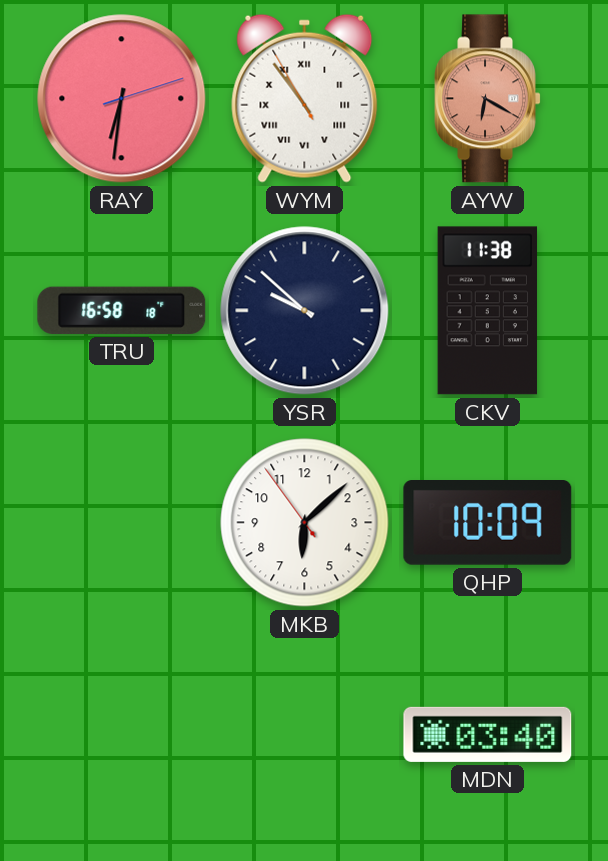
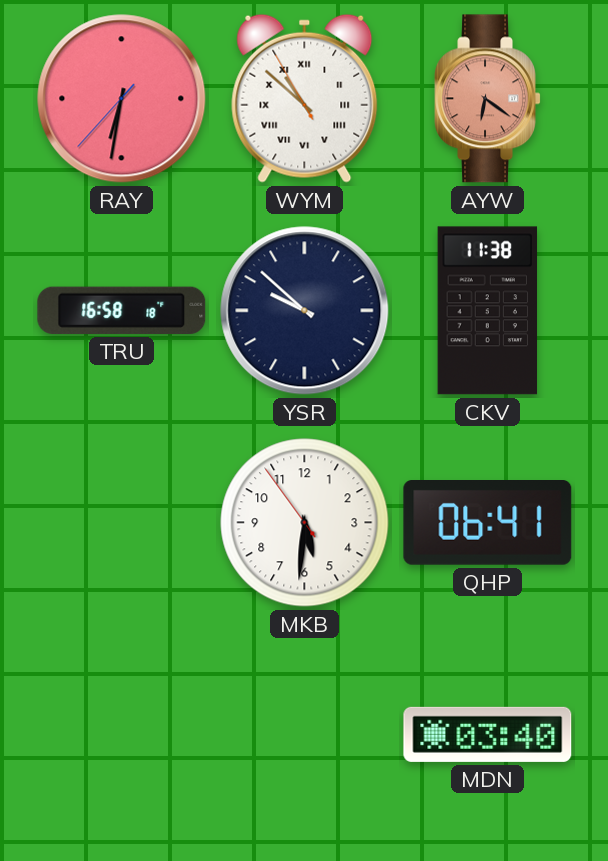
RAY: 6:31:12 -> 6:31:37 (122, 99)
WYM: 10:53 -> 10:51 (305, 98)
AYW: 6:20 -> 6:21 (487, 99)
MKB: 6:07 -> 5:30 (305, 523)
QHP: 10:09 -> 06:41 (488, 523)
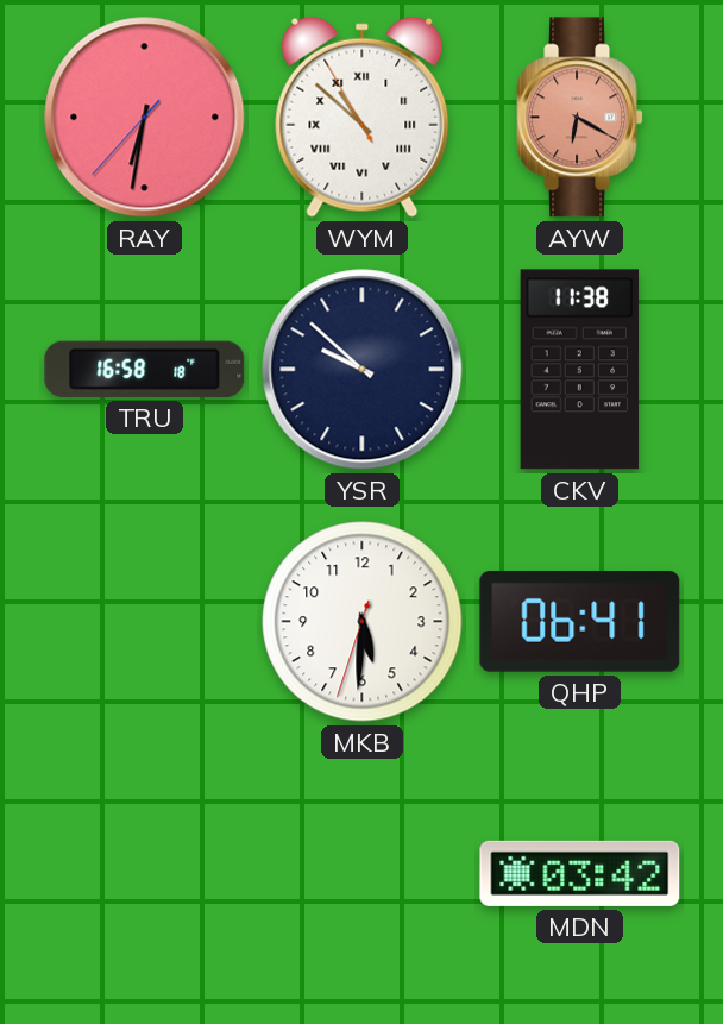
AYW: 6:21 -> 6:20 (579, 118)
MKB: 5:30:54 -> 5:30:33 (363, 622)
MDN: 03:40 -> 03:42 (580, 873)
